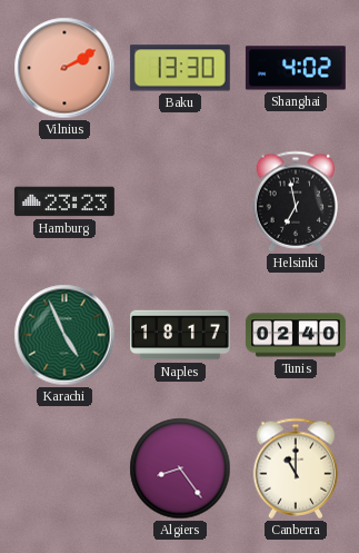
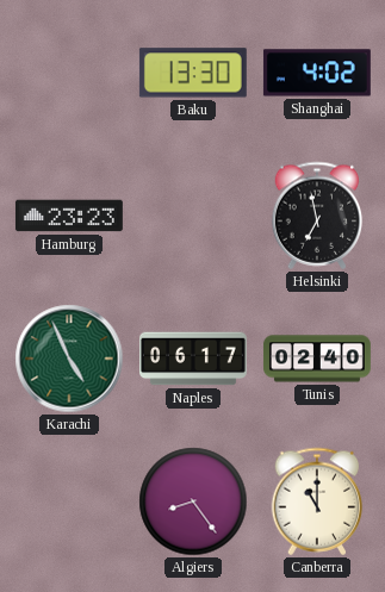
Vilnius: 2:10 -> none (64, 68)
Naples: 18:17 -> 06:17 (194, 359)
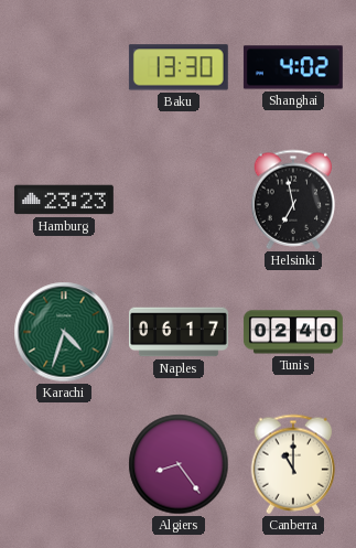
Karachi: 4:56 -> 4:33 (64, 332)
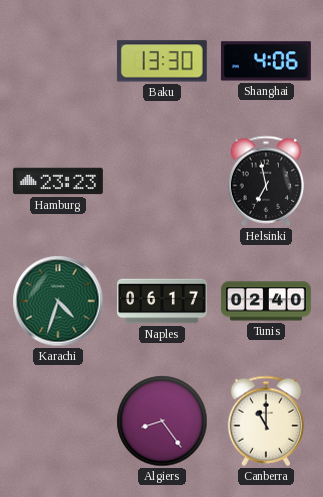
Shanghai: 4:02 -> 4:06 (266, 61)
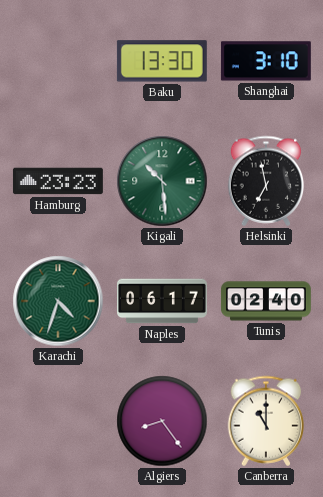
Shanghai: 4:06 -> 3:10 (266, 61)
Kigali: none -> 10:29 (162, 181)
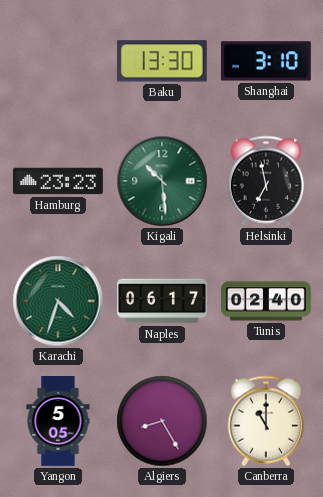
Yangon: none -> 5:05 (58, 422)
Algiers: 8:24 -> 8:25 (162, 421)
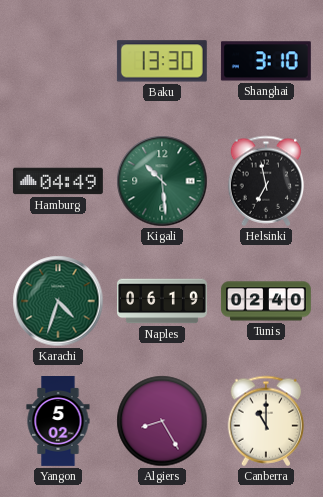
Hamburg: 23:23 -> 04:49 (58, 181)
Naples: 06:17 -> 06:19 (163, 301)
Yangon: 5:05 -> 5:02 (58, 422)
